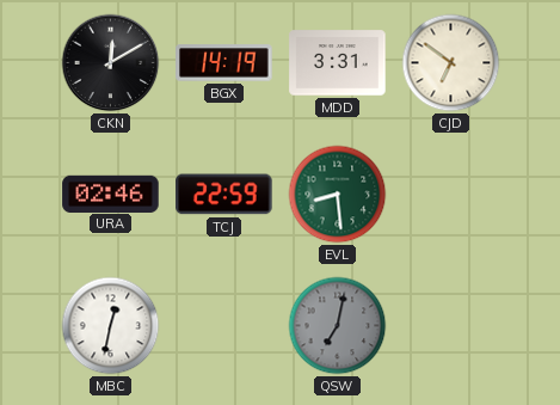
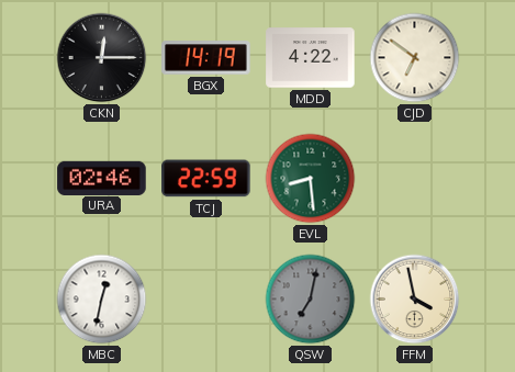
CKN: 12:10 -> 12:15 (102, 58)
MDD: 3:31 -> 4:22 (311, 58)
FFM: none -> 3:58 (415, 300)
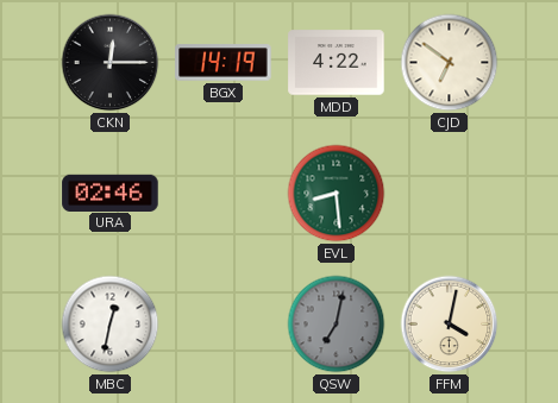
TCJ: 22:59 -> none (206, 179)
FFM: 3:58 -> 4:02 (450, 325)
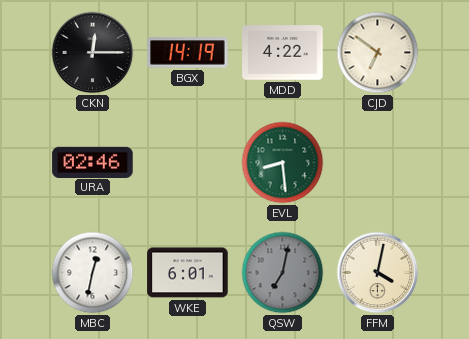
WKE: none -> 6:01 (188, 273)
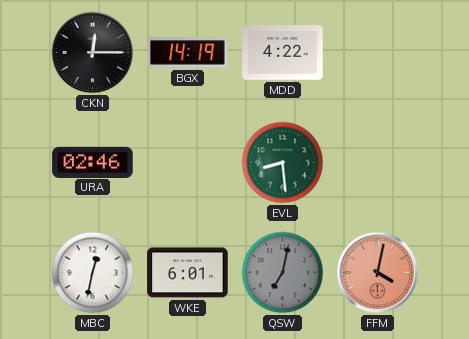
CJD: 6:51 -> none (378, 53)
FFM dial: cream -> salmon (378, 273)
